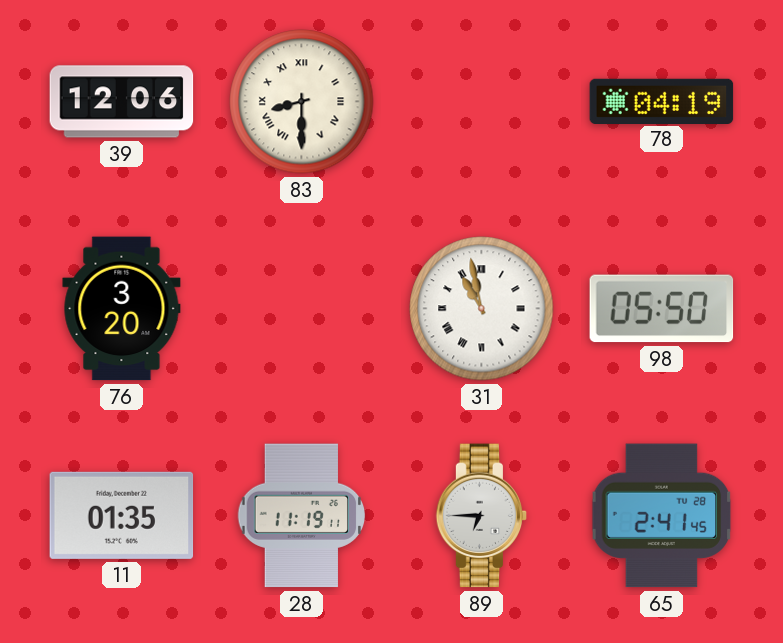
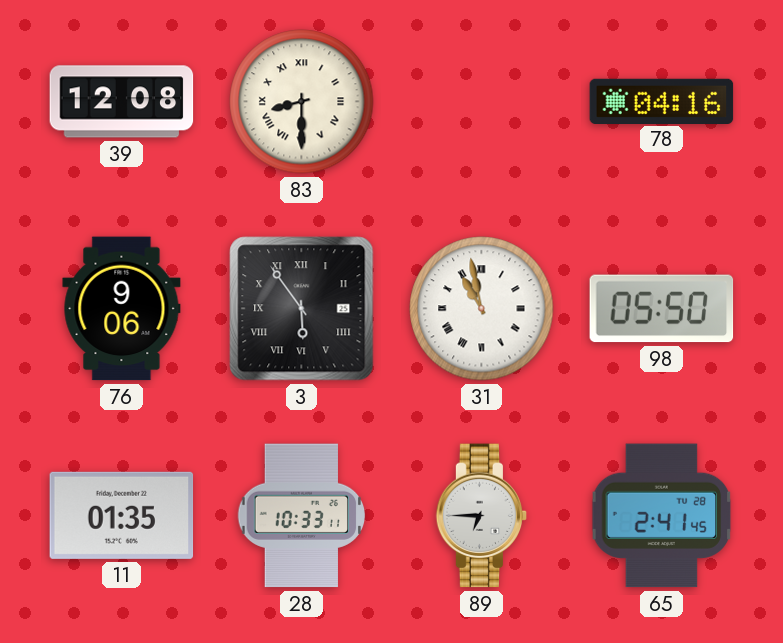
39: 12:06 -> 12:08 (122, 102)
78: 04:19 -> 04:16 (662, 101)
76: 3:20 -> 9:06 (122, 309)
3: none -> 5:54 (302, 309)
28: 11:19 -> 10:33 (302, 516)
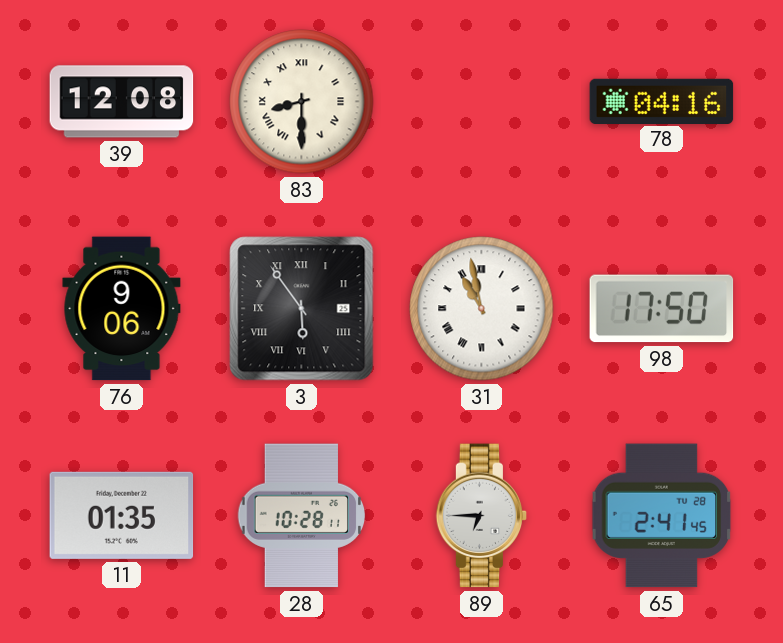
98: 05:50 -> 17:50 (662, 309)
28: 10:33 -> 10:28 (302, 516)
